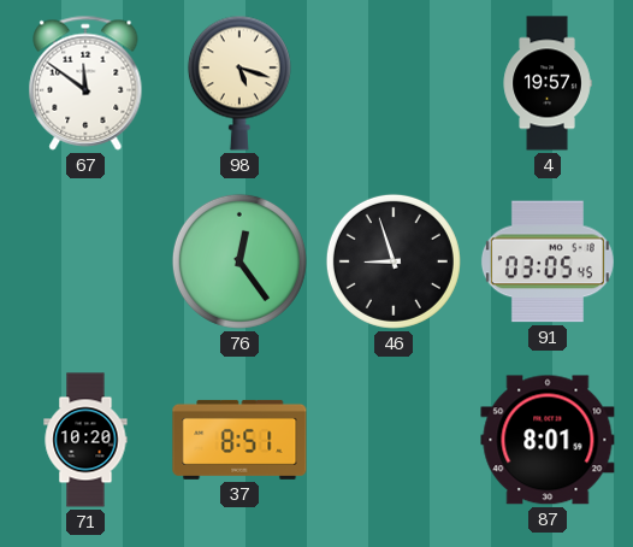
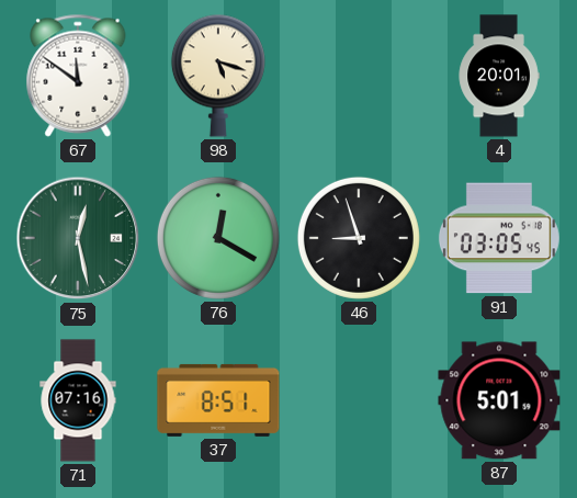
4: 19:57 -> 20:01 (499, 76)
75: none -> 12:28 (78, 238)
76: 12:24 -> 12:20 (218, 238)
71: 10:20 -> 07:16 (78, 400)
87: 8:01 -> 5:01 (499, 400)
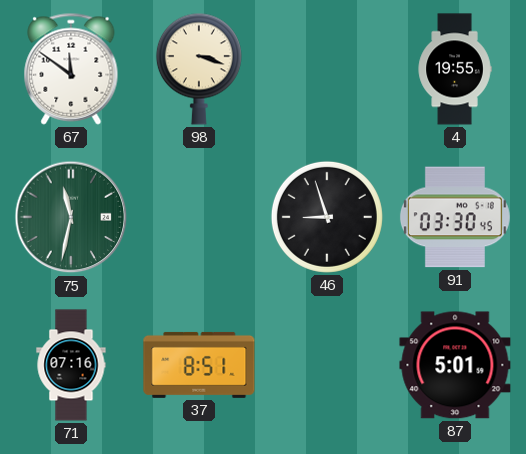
98: 5:18 -> 3:18 (199, 69)
4: 20:01 -> 19:55 (455, 69)
75: 12:28 -> 11:32 (71, 217)
76: 12:20 -> none (218, 238)
91: 03:05 -> 03:30 (455, 217)
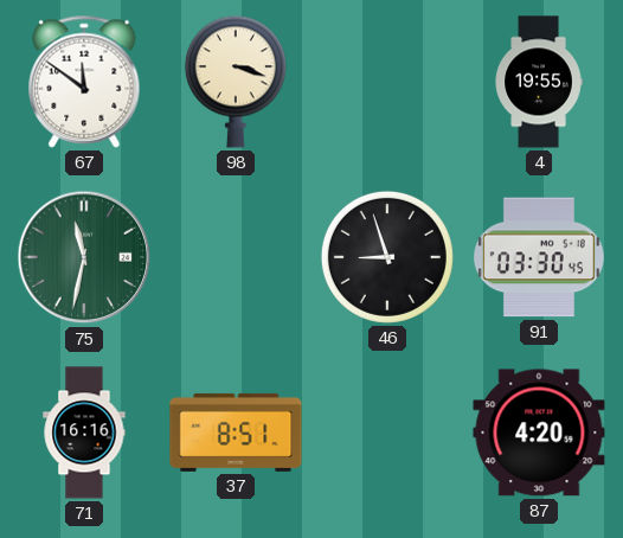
71: 07:16 -> 16:16 (84, 433)
87: 5:01 -> 4:20 (539, 433)
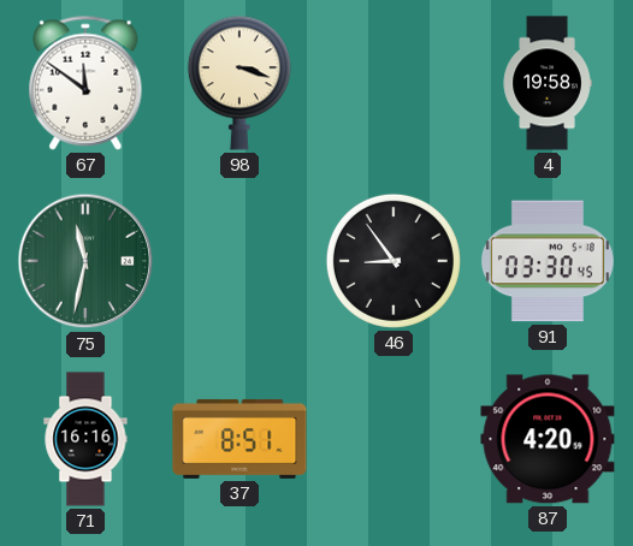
4: 19:55 -> 19:58 (548, 83)
46: 8:57 -> 8:54 (394, 261)
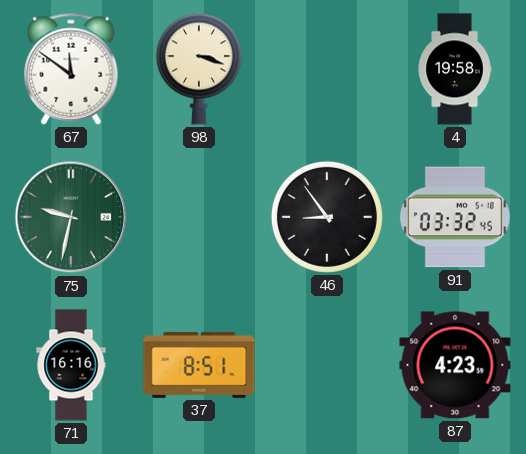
75: 11:32 -> 9:32 (71, 217)
91: 03:30 -> 03:32 (455, 217)
87: 4:20 -> 4:23 (455, 365)
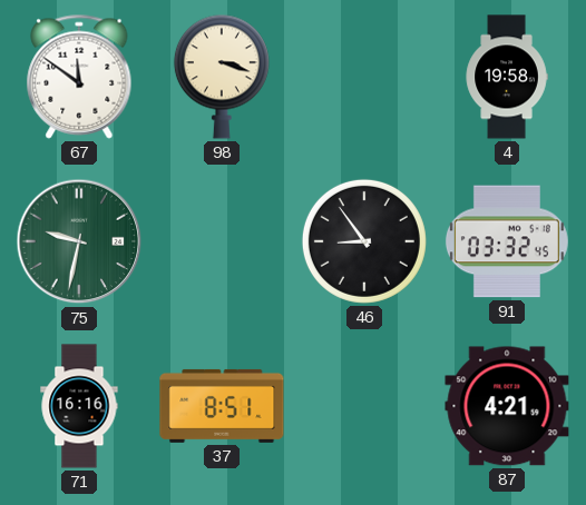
87: 4:23 -> 4:21 (507, 406)
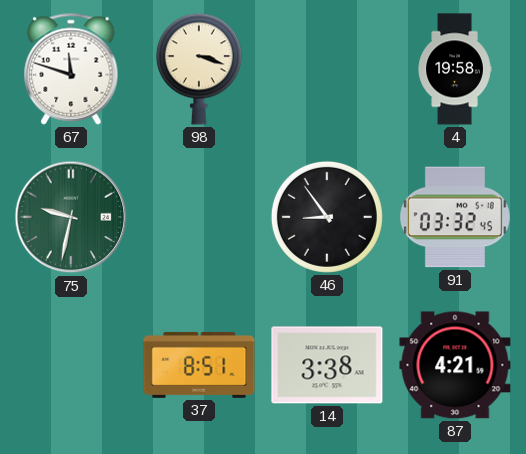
67: 11:51 -> 11:48 (71, 69)
71: 16:16 -> none (79, 406)
14: none -> 3:38 (327, 365)
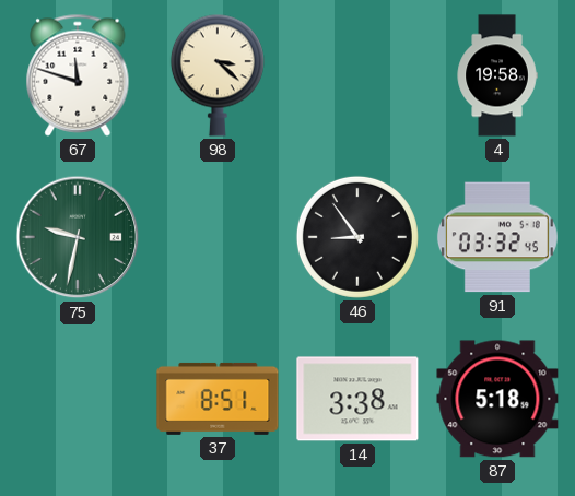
98: 3:18 -> 3:22 (218, 75)
87: 4:21 -> 5:18 (497, 399)
